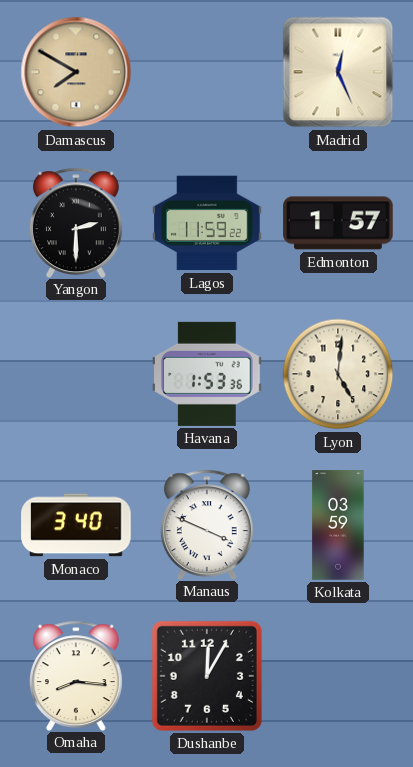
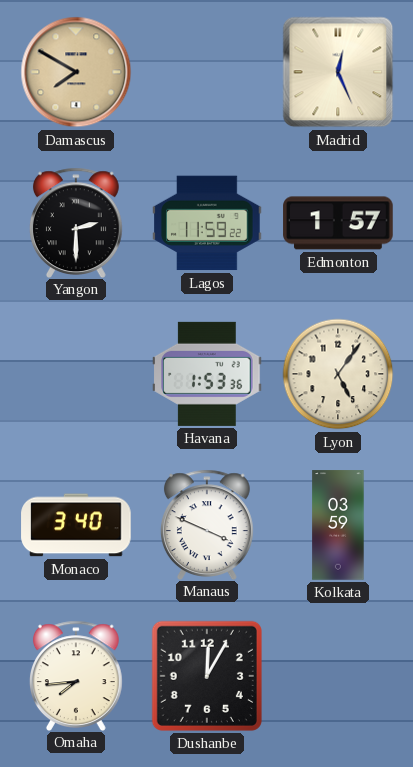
Lyon: 5:01 -> 5:06 (338, 374)
Omaha: 8:16 -> 7:44 (76, 675)
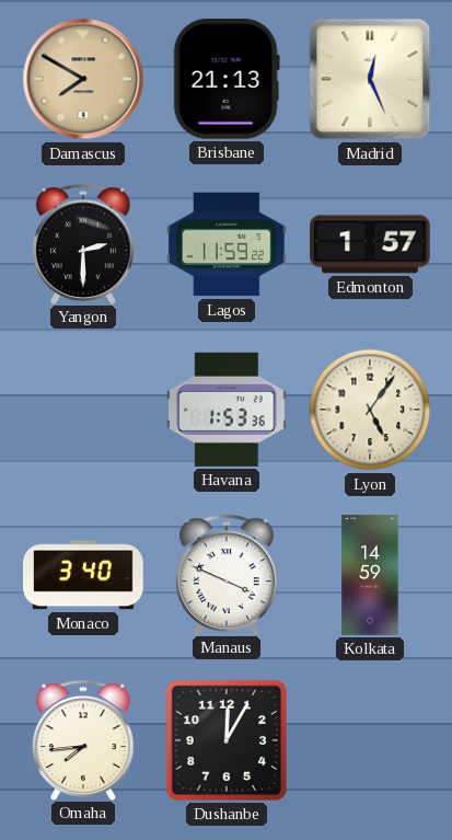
Brisbane: none -> 21:13 (227, 80)
Kolkata: 03:59 -> 14:59 (370, 575)
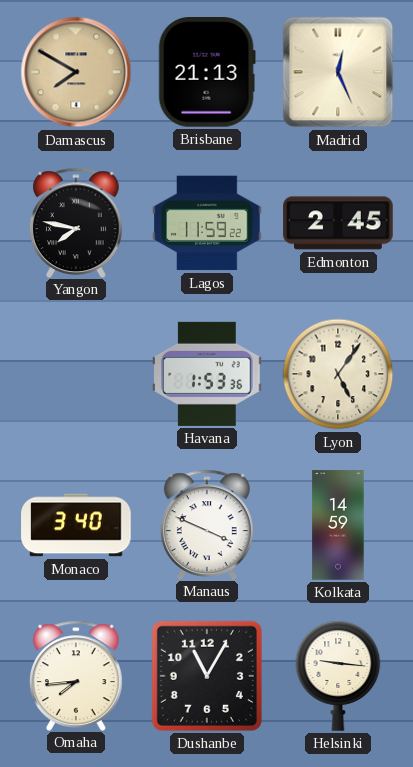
Yangon: 2:30 -> 7:47 (76, 222)
Edmonton: 1:57 -> 2:45 (338, 223)
Dushanbe: 12:05 -> 11:05 (207, 676)
Helsinki: none -> 9:16 (338, 676)
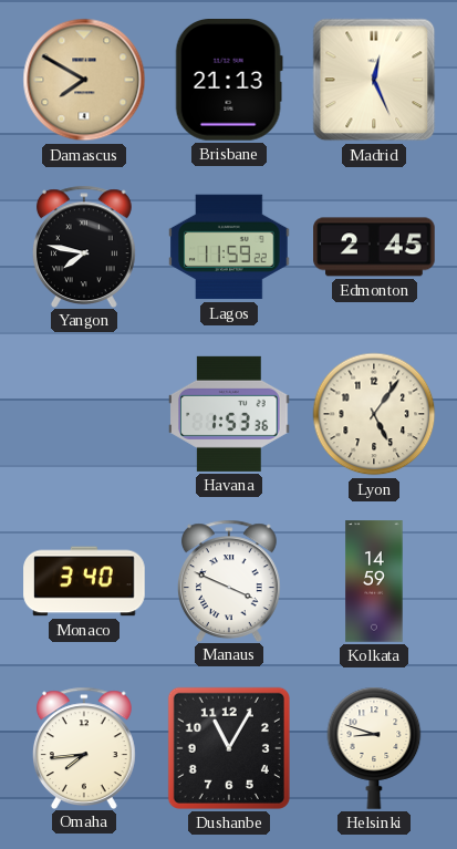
Helsinki: 9:16 -> 8:48 (374, 748)
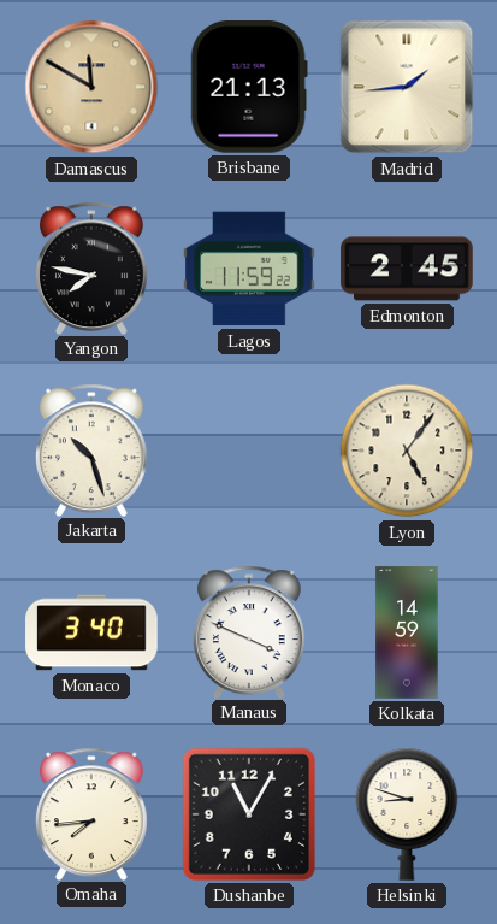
Damascus: 7:50 -> 11:50 (91, 87)
Madrid: 12:26 -> 1:44 (407, 87)
Jakarta: none -> 10:27 (91, 449)
Havana: 1:53 -> none (229, 414)
